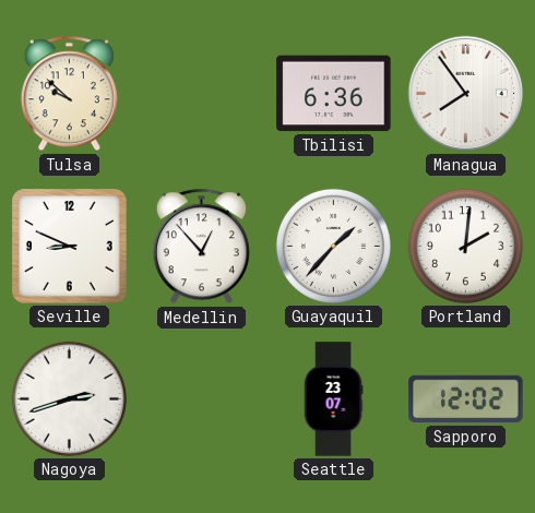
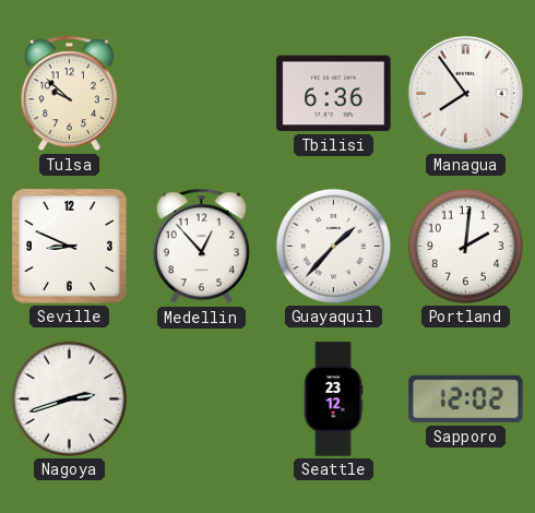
Seattle: 23:07 -> 23:12 (333, 399)
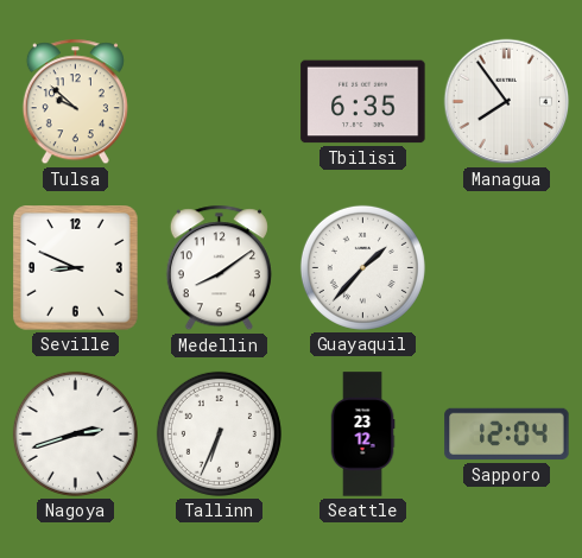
Tbilisi: 6:36 -> 6:35 (363, 102)
Medellin: 12:53 -> 8:09 (219, 268)
Portland: 2:01 -> none (465, 246)
Tallinn: none -> 6:34 (219, 433)
Sapporo: 12:02 -> 12:04 (507, 435)
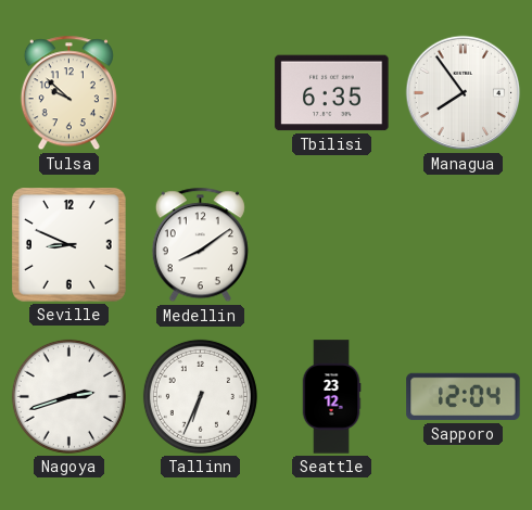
Guayaquil: 1:37 -> none (362, 267)
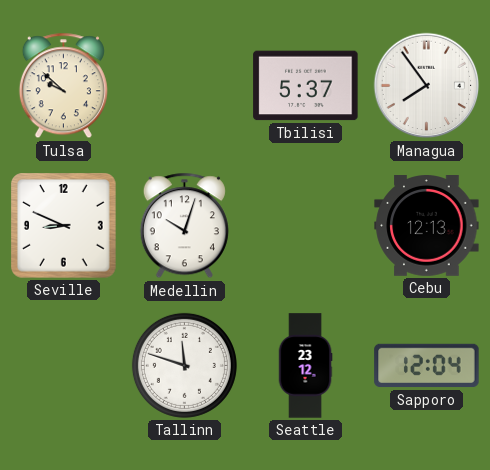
Tbilisi: 6:35 -> 5:37 (306, 86)
Medellin: 8:09 -> 10:03 (184, 226)
Cebu: none -> 12:13 (427, 226)
Nagoya: 2:42 -> none (68, 396)
Tallinn: 6:34 -> 11:48 (184, 365)
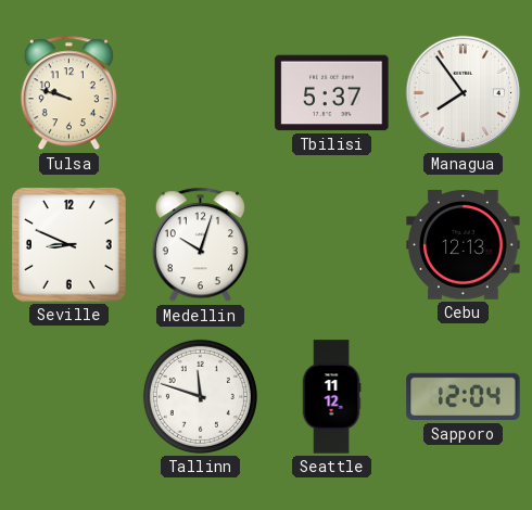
Tulsa: 9:52 -> 9:48 (68, 93)
Seattle: 23:12 -> 11:12 (331, 397)
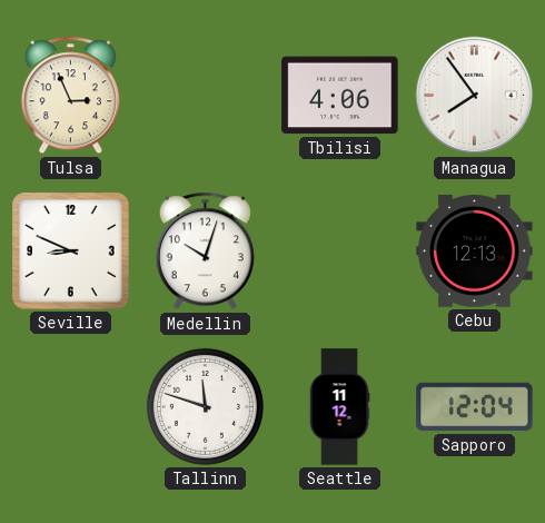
Tulsa: 9:48 -> 2:56 (70, 96)
Tbilisi: 5:37 -> 4:06 (340, 96)
